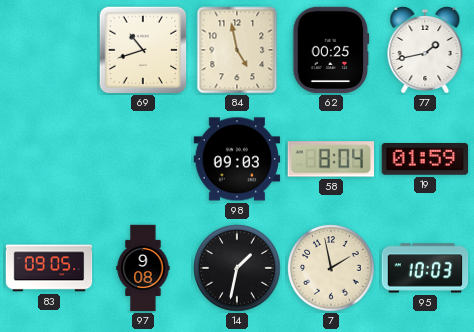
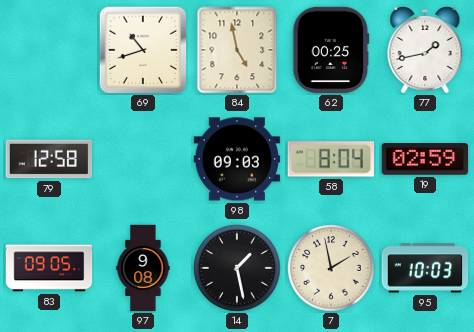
79: none -> 12:58 (49, 159)
19: 01:59 -> 02:59 (425, 160)
14: 1:32 -> 1:28 (237, 268)
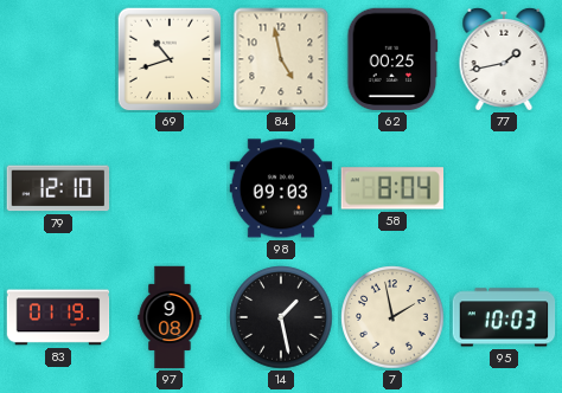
79: 12:58 -> 12:10 (58, 188)
19: 02:59 -> none (425, 160)
83: 09:05 -> 01:19 (58, 317)
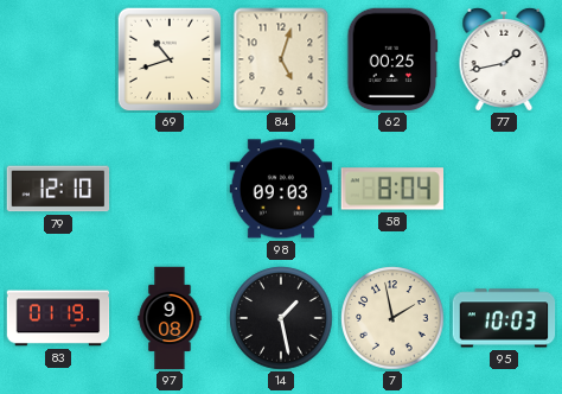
84: 4:58 -> 5:03 (281, 59)
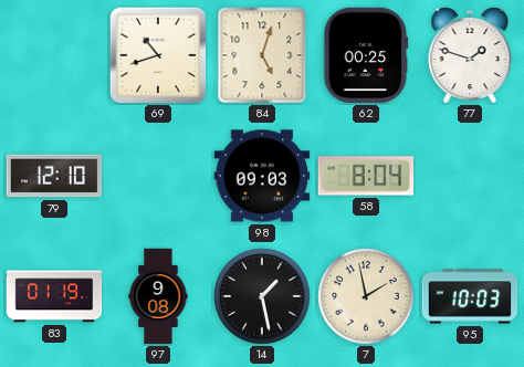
77: 1:43 -> 1:48 (470, 55)
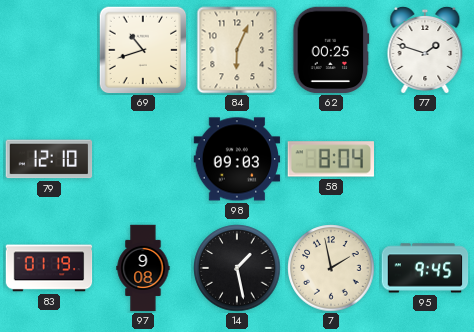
84: 5:03 -> 6:04 (237, 50)
95: 10:03 -> 9:45 (425, 268)
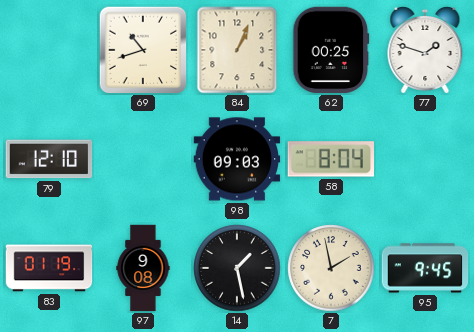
84: 6:04 -> 1:04 (237, 50)
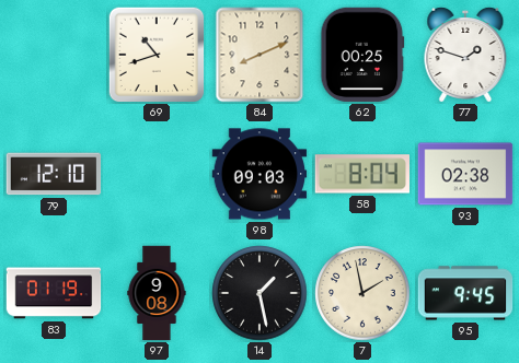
84: 1:04 -> 8:11 (259, 55)
93: none -> 02:38 (465, 174)
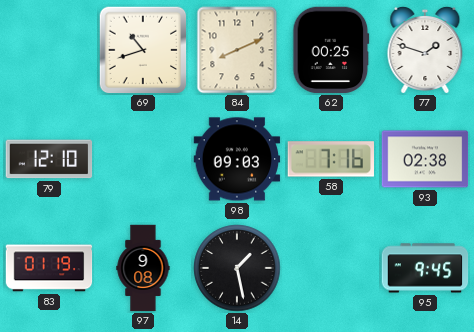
58: 8:04 -> 7:16 (331, 159)
7: 1:58 -> none (362, 293)
